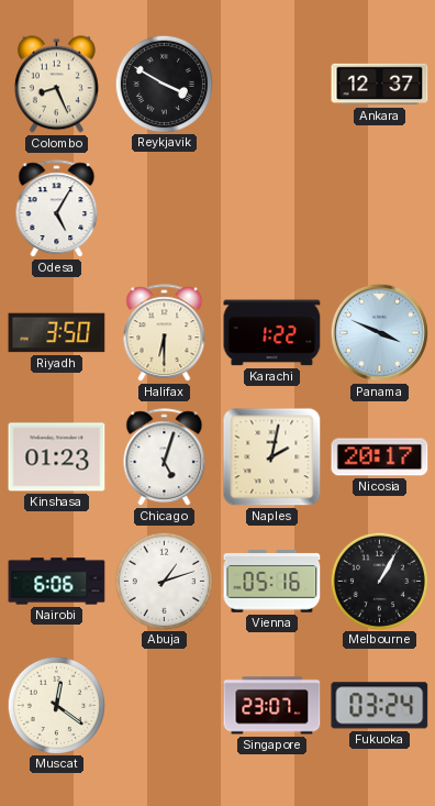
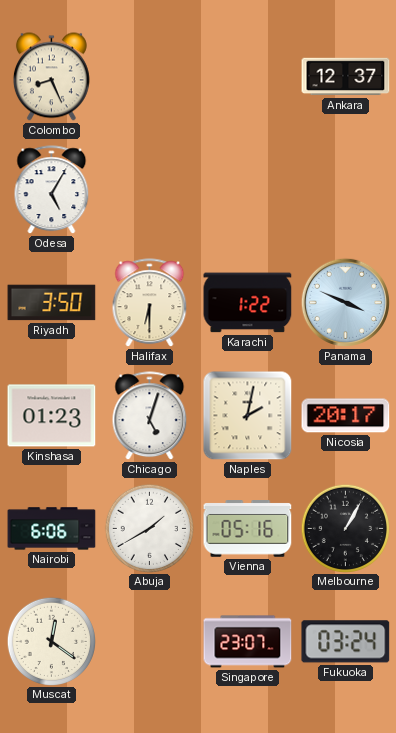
Reykjavik: 3:50 -> none (164, 84)
Abuja: 1:12 -> 1:40 (149, 528)
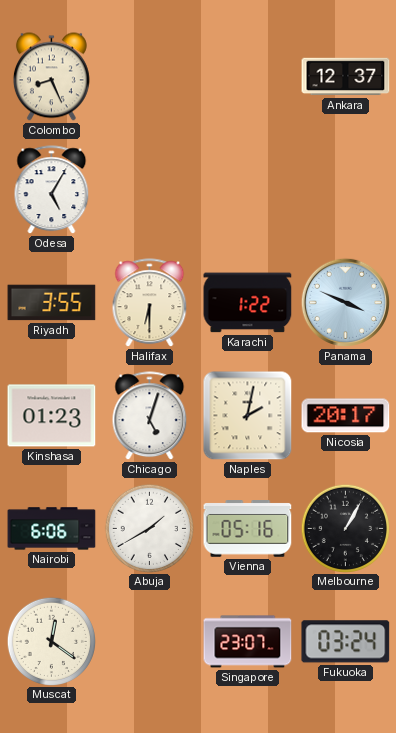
Riyadh: 3:50 -> 3:55 (52, 303)
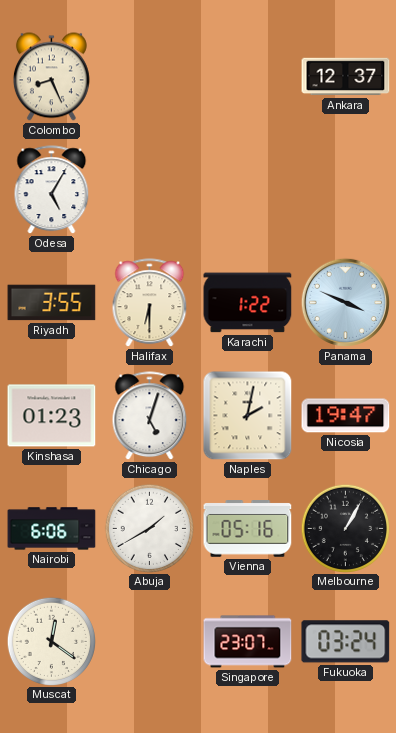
Nicosia: 20:17 -> 19:47 (346, 416)
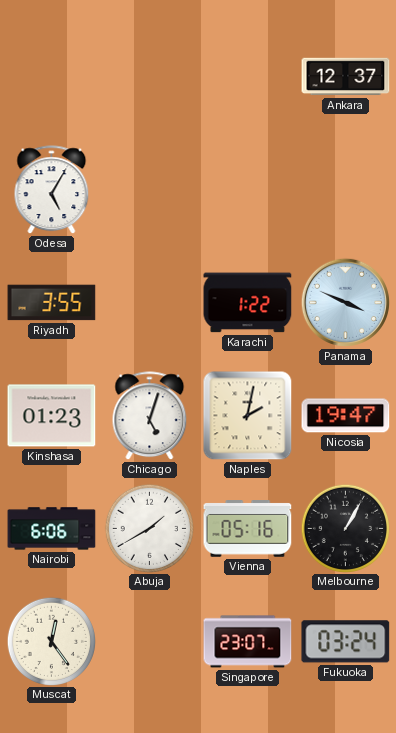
Colombo: 8:26 -> none (51, 77)
Halifax: 6:30 -> none (150, 303)
Muscat: 12:21 -> 12:24 (51, 641)
